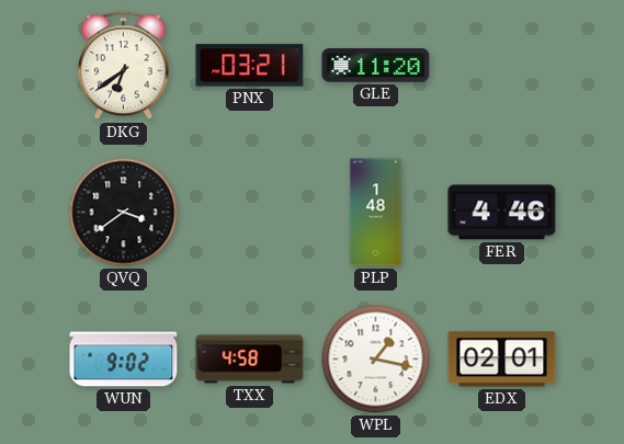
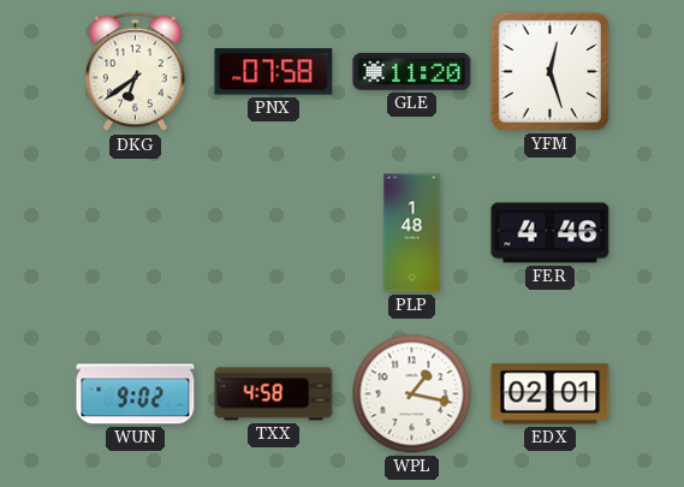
PNX: 03:21 -> 07:58 (274, 72)
YFM: none -> 12:27 (549, 71)
QVQ: 3:39 -> none (124, 213)
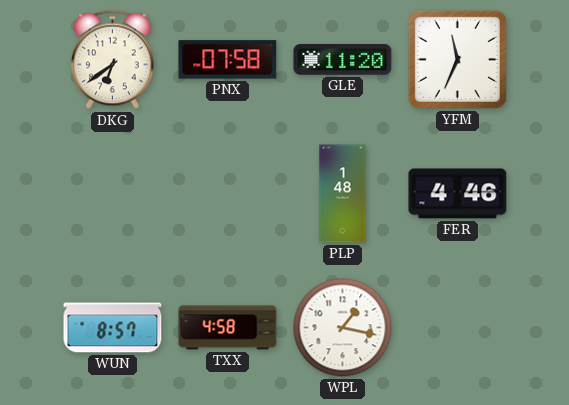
YFM: 12:27 -> 11:34 (457, 59)
WUN: 9:02 -> 8:57 (113, 328)
EDX: 02:01 -> none (551, 394)
